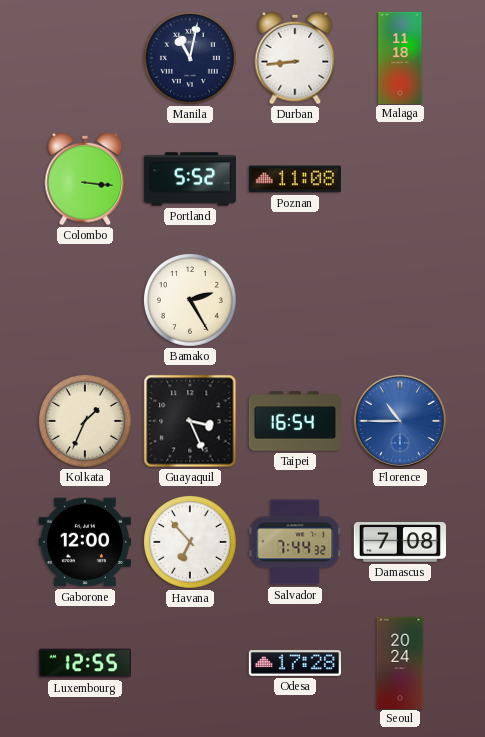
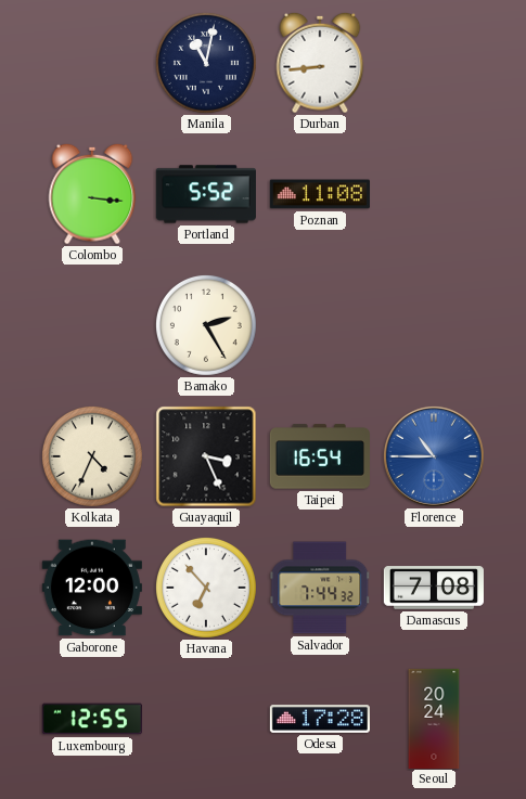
Malaga: 11:18 -> none (400, 57)
Kolkata: 1:34 -> 4:34 (92, 456)
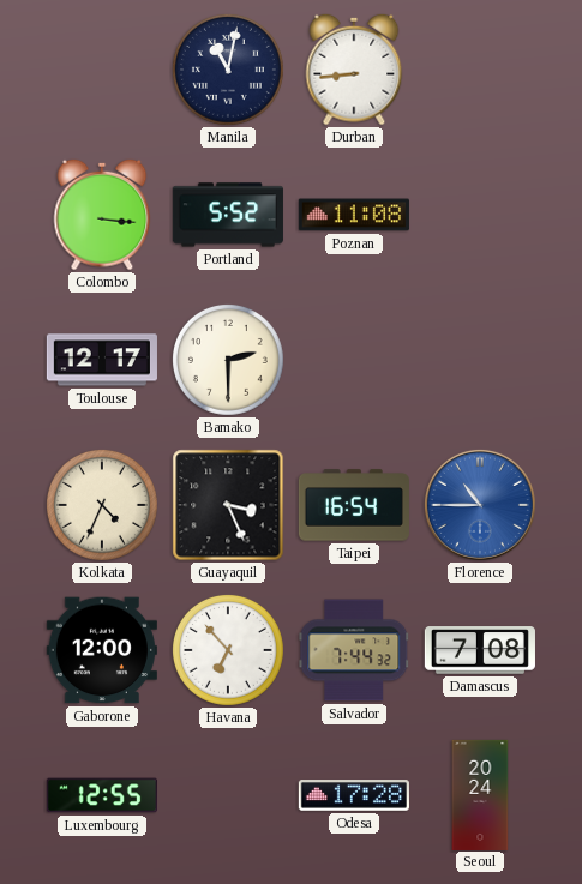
Toulouse: none -> 12:17 (102, 360)
Bamako: 2:25 -> 2:30 (228, 360)
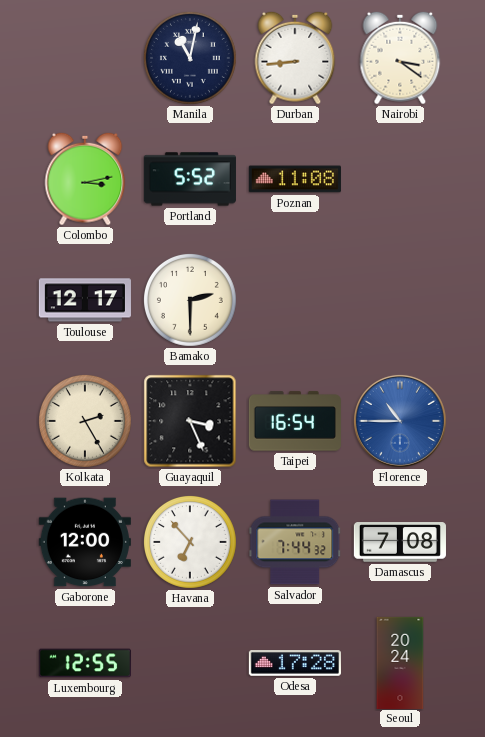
Nairobi: none -> 3:21 (400, 58)
Colombo: 3:16 -> 3:13 (85, 179)
Kolkata: 4:34 -> 2:25 (85, 421)
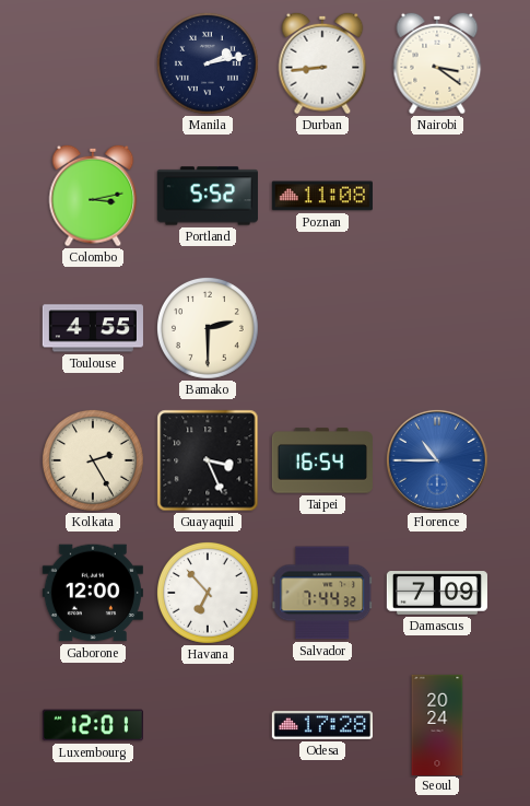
Manila: 11:02 -> 2:13 (208, 63)
Toulouse: 12:17 -> 4:55 (93, 328)
Damascus: 7:08 -> 7:09 (437, 593)
Luxembourg: 12:55 -> 12:01 (93, 725)
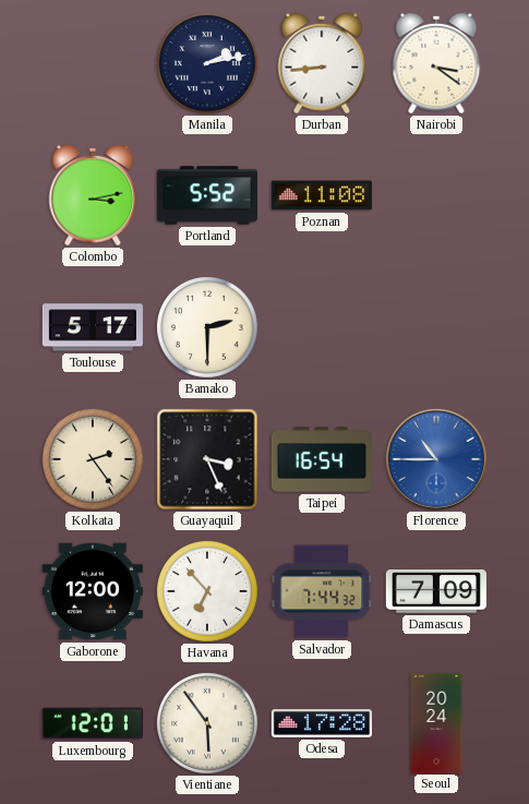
Toulouse: 4:55 -> 5:17 (93, 327)
Kolkata: 2:25 -> 2:24 (93, 459)
Vientiane: none -> 5:54 (207, 723)
